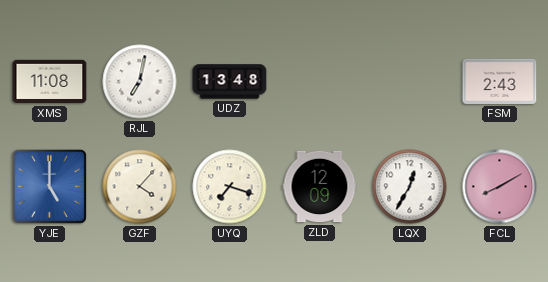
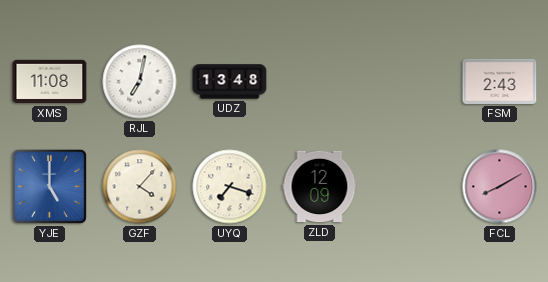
LQX: 12:35 -> none (410, 187)
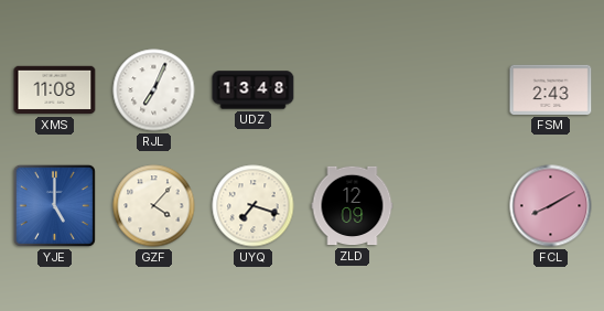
RJL: 7:02 -> 7:04 (154, 90)
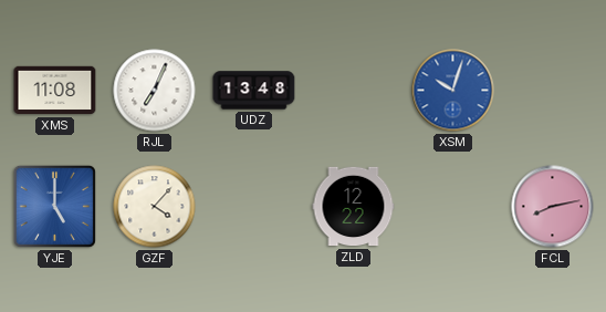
XSM: none -> 10:03 (453, 91)
FSM: 2:43 -> none (551, 89)
UYQ: 7:18 -> none (254, 206)
ZLD: 12:09 -> 12:22 (354, 207)
FCL: 8:10 -> 8:13 (553, 207)
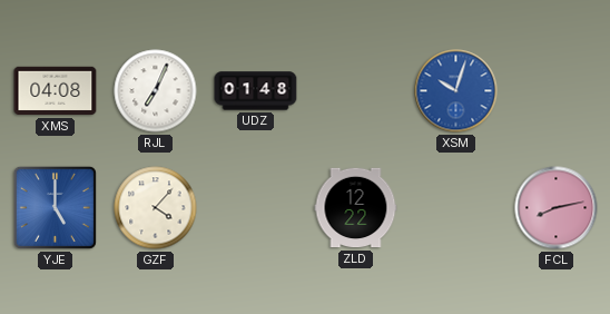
XMS: 11:08 -> 04:08 (56, 91)
UDZ: 13:48 -> 01:48 (256, 91)
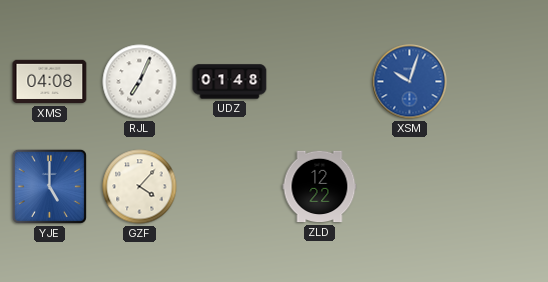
FCL: 8:13 -> none (557, 208)
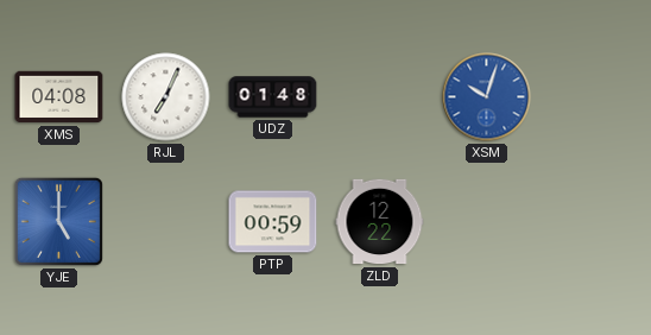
GZF: 4:07 -> none (140, 187)
PTP: none -> 00:59 (273, 222)
